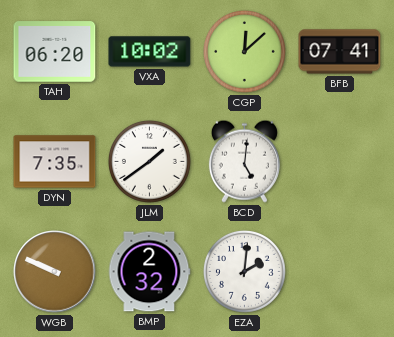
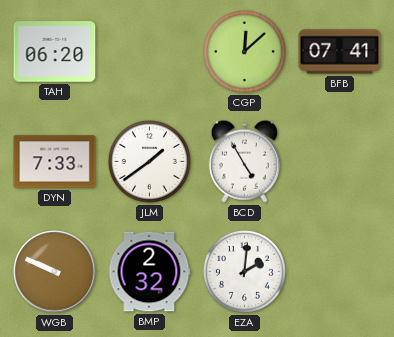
VXA: 10:02 -> none (150, 52)
DYN: 7:35 -> 7:33 (55, 162)
BCD: 5:01 -> 4:55 (244, 161)
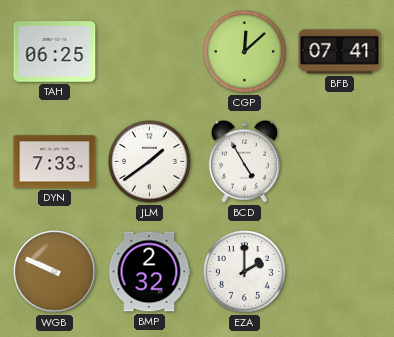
TAH: 06:20 -> 06:25 (55, 52)
EZA: 2:01 -> 2:00 (244, 271)
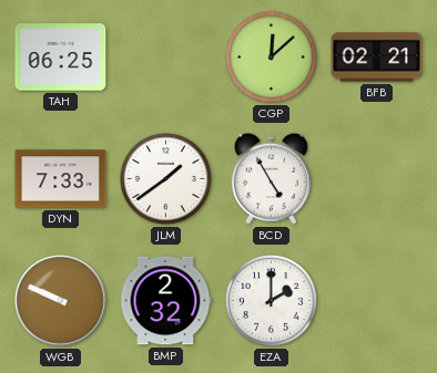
BFB: 07:41 -> 02:21 (377, 58)
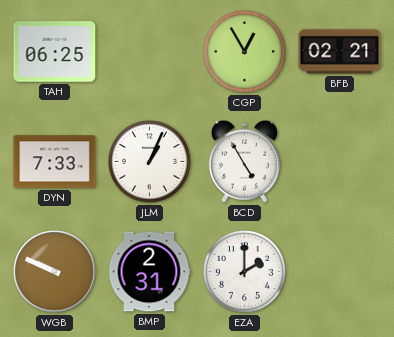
CGP: 12:08 -> 12:55 (244, 51)
JLM: 1:39 -> 1:04 (149, 161)
BMP: 2:32 -> 2:31 (149, 272)
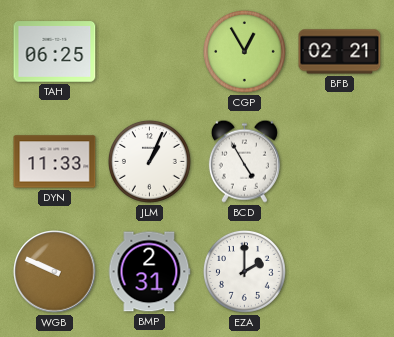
DYN: 7:33 -> 11:33 (55, 162)
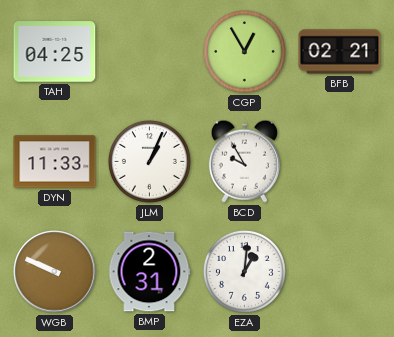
TAH: 06:25 -> 04:25 (55, 52)
BCD: 4:55 -> 9:55 (244, 161)
EZA: 2:00 -> 1:01 (244, 271)
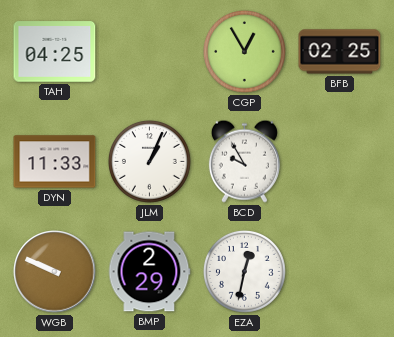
BFB: 02:21 -> 02:25 (340, 52)
BMP: 2:31 -> 2:29 (149, 272)
EZA: 1:01 -> 12:32 (244, 271)
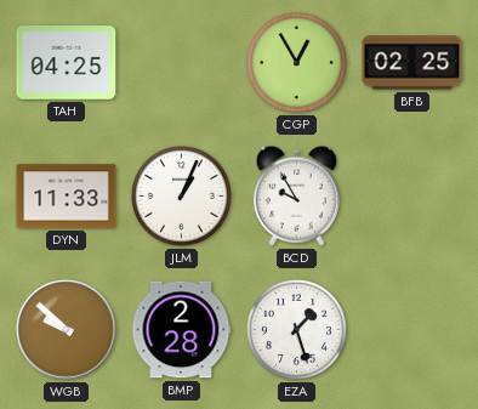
WGB: 9:49 -> 9:52 (67, 330)
BMP: 2:29 -> 2:28 (181, 330)
EZA: 12:32 -> 1:27 (296, 329)
